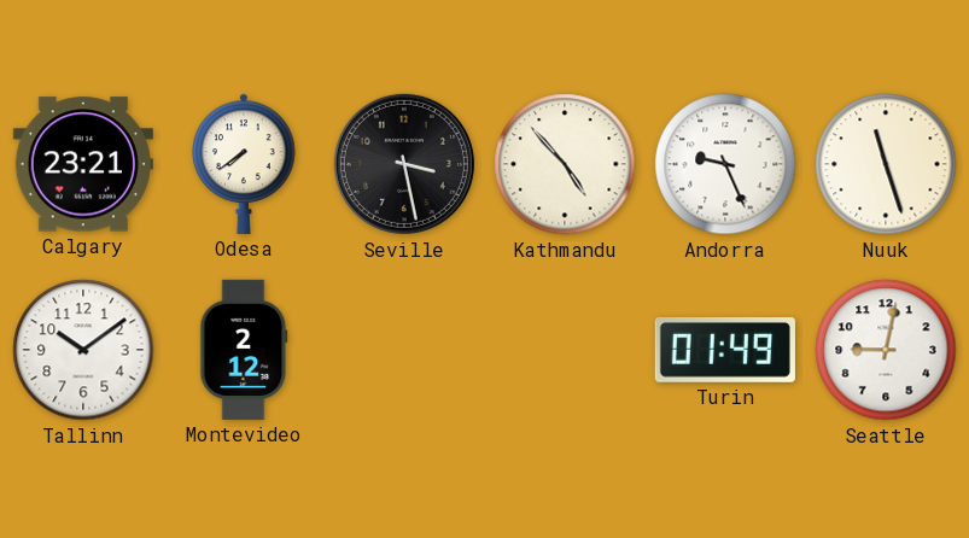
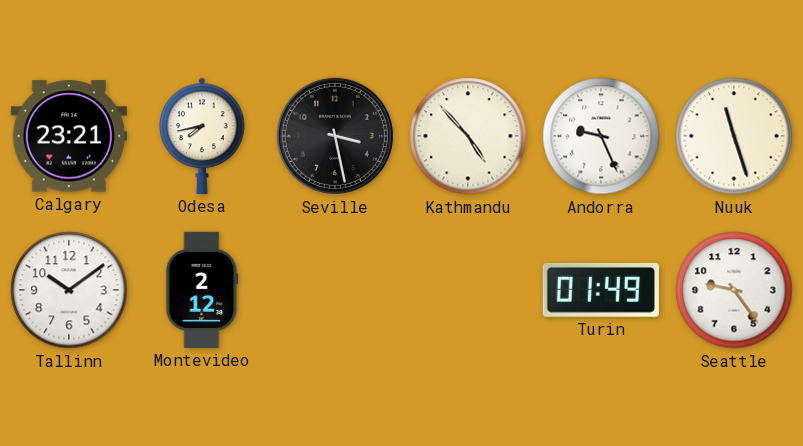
Odesa: 7:39 -> 7:43 (202, 136)
Seattle: 9:02 -> 9:24 (734, 290)
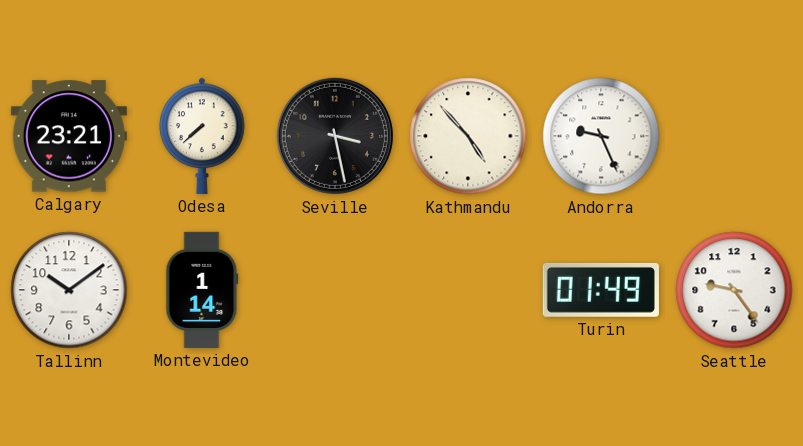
Odesa: 7:43 -> 7:38 (202, 136)
Nuuk: 11:27 -> none (734, 136)
Montevideo: 2:12 -> 1:14 (202, 290)
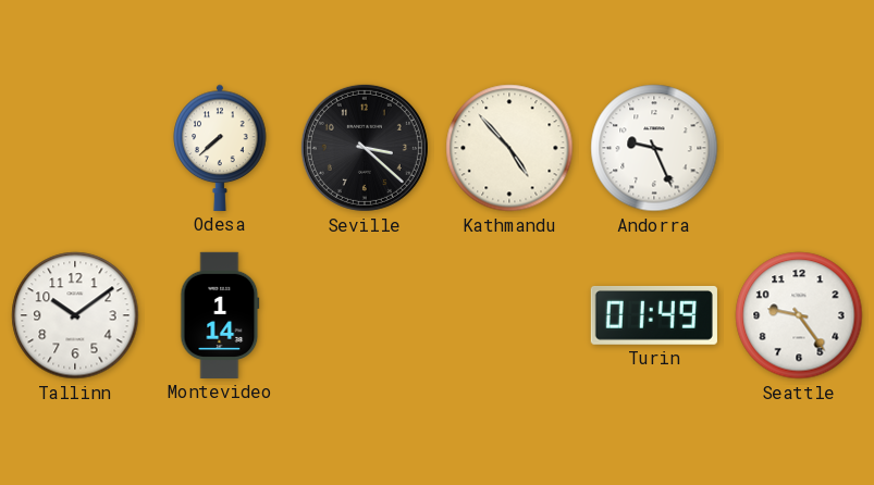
Calgary: 23:21 -> none (69, 136)
Seville: 3:28 -> 3:22 (365, 148)
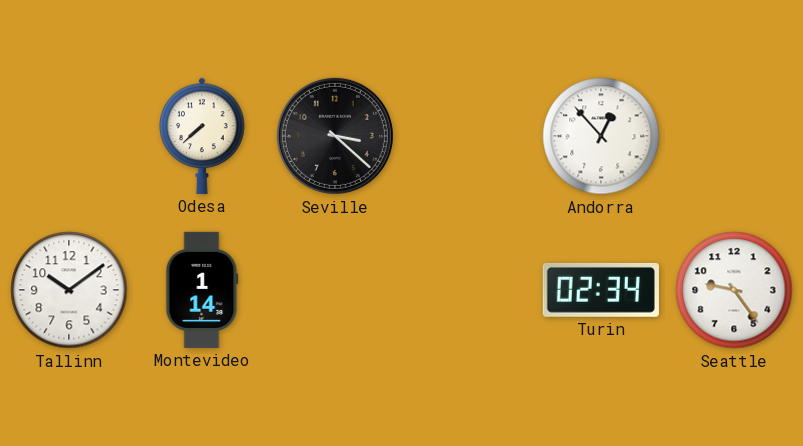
Kathmandu: 4:53 -> none (509, 148)
Andorra: 9:26 -> 12:53 (601, 136)
Turin: 01:49 -> 02:34 (601, 290)
